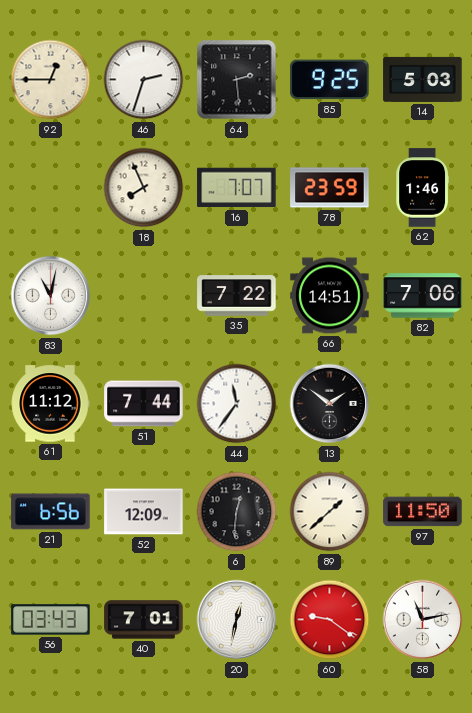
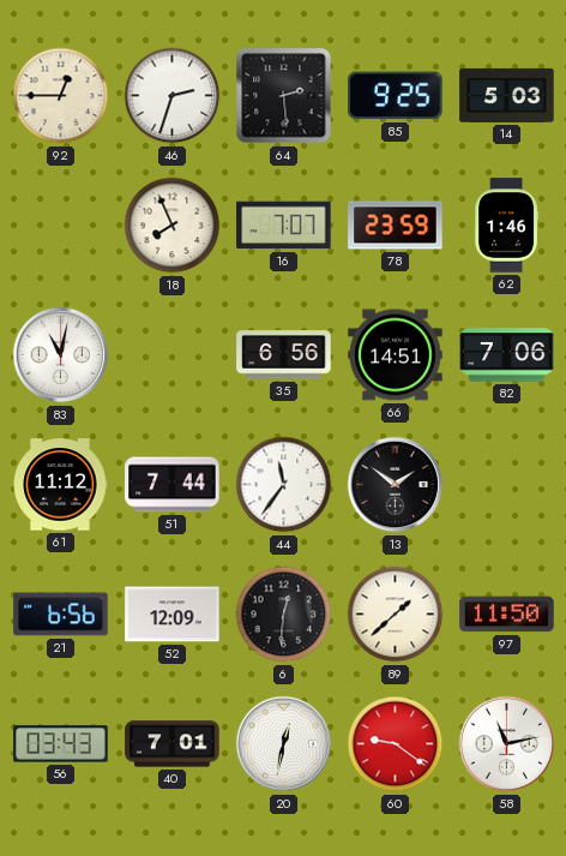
35: 7:22 -> 6:56 (284, 355)
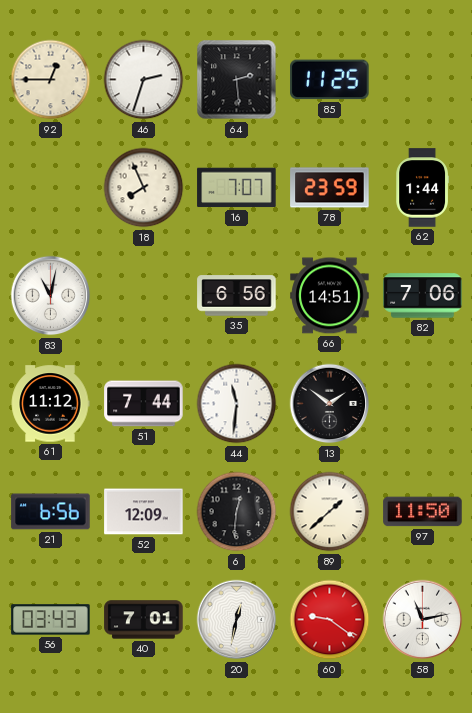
85: 9:25 -> 11:25 (330, 80)
14: 5:03 -> none (507, 95)
62: 1:46 -> 1:44 (422, 188)
44: 11:36 -> 11:31 (237, 404)
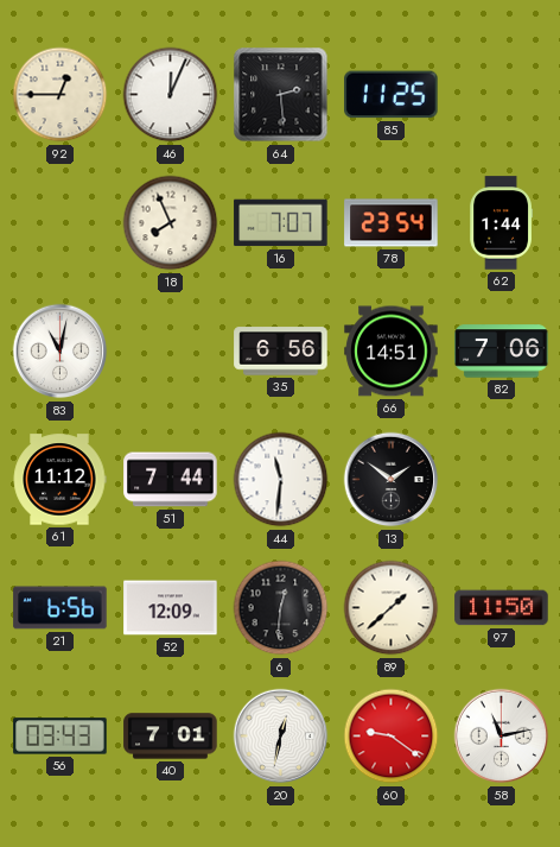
46: 2:33 -> 12:04 (171, 95)
78: 23:59 -> 23:54 (392, 223)
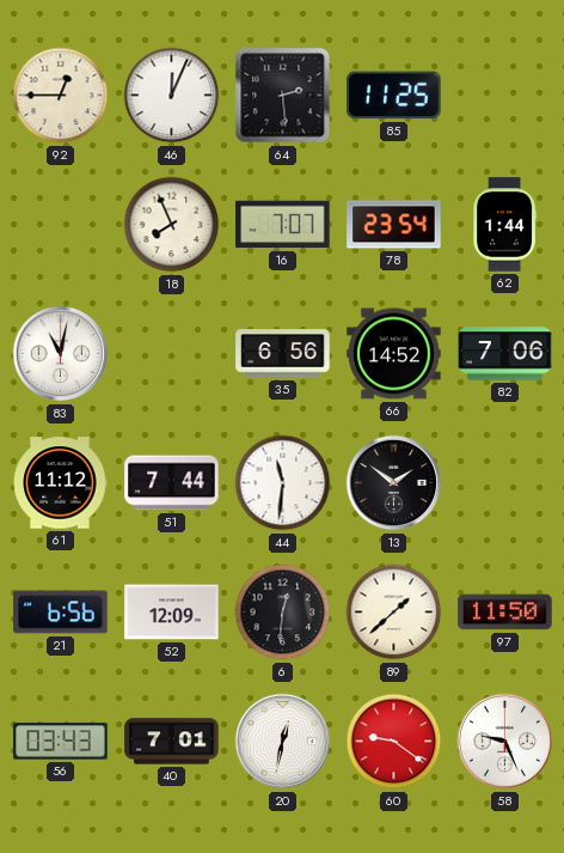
66: 14:51 -> 14:52 (394, 354)
58: 11:13 -> 9:26 (505, 742)
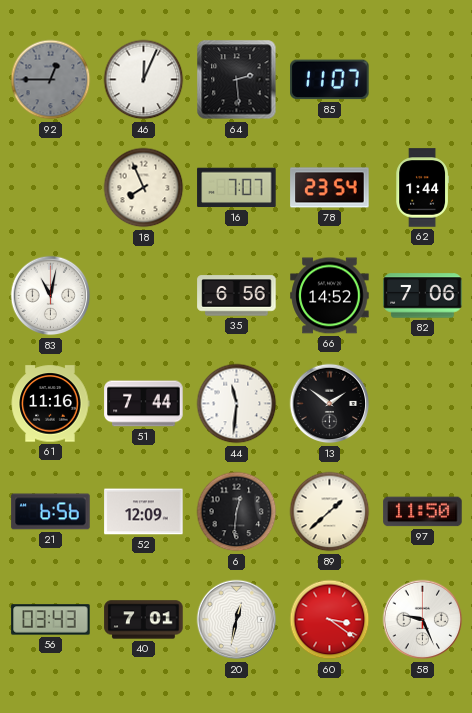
92 dial: cream -> grey (51, 80)
85: 11:25 -> 11:07 (330, 80)
61: 11:12 -> 11:16 (50, 404)
60: 9:21 -> 3:21 (330, 620)
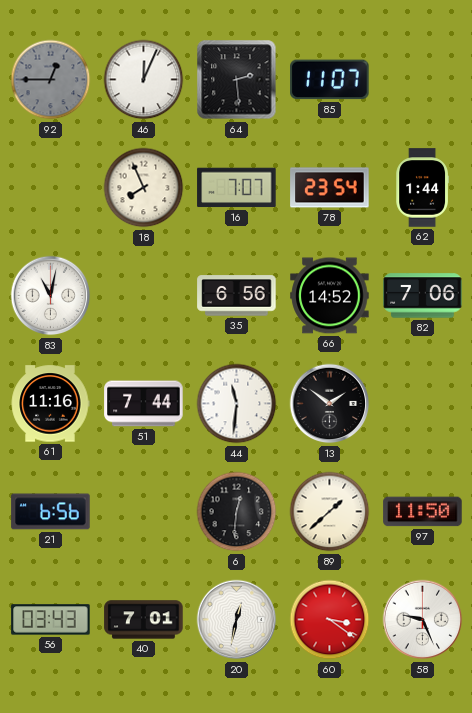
52: 12:09 -> none (144, 512)
